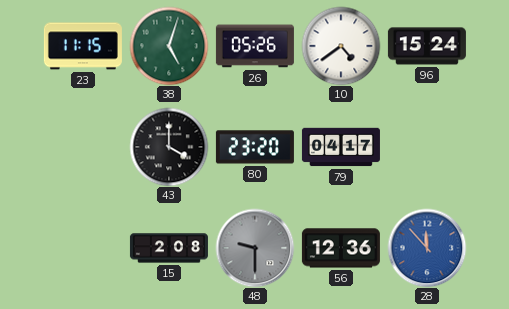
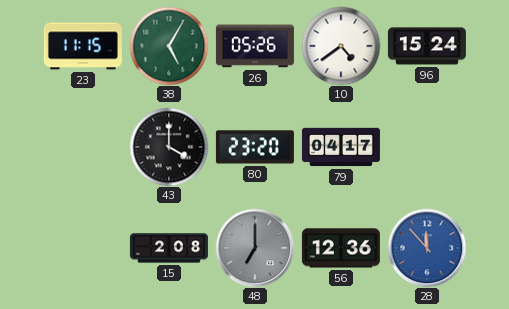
38: 5:03 -> 5:05 (169, 46)
48: 9:30 -> 7:00 (255, 248)
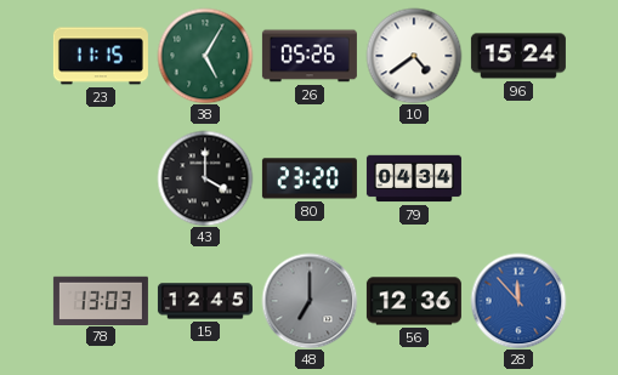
79: 04:17 -> 04:34 (414, 178)
78: none -> 13:03 (101, 300)
15: 2:08 -> 12:45 (205, 301)
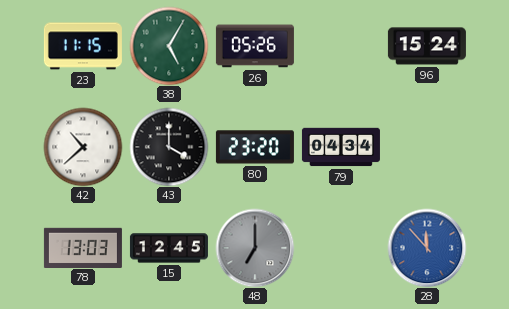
10: 4:39 -> none (414, 56)
42: none -> 10:38 (83, 147)
56: 12:36 -> none (414, 301)
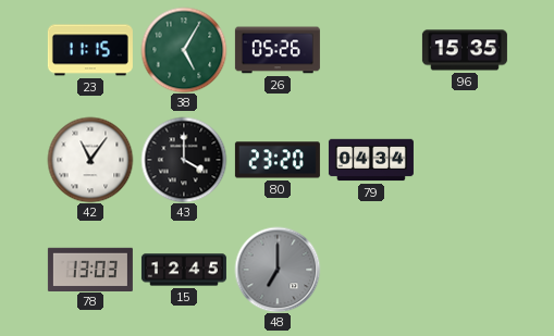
96: 15:24 -> 15:35 (465, 50)
42: 10:38 -> 11:06 (90, 160)
28: 11:53 -> none (427, 248)
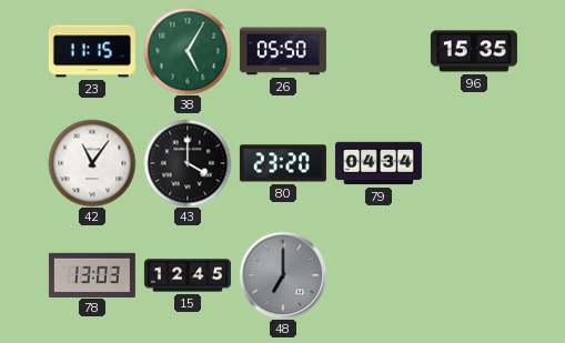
26: 05:26 -> 05:50 (283, 51)
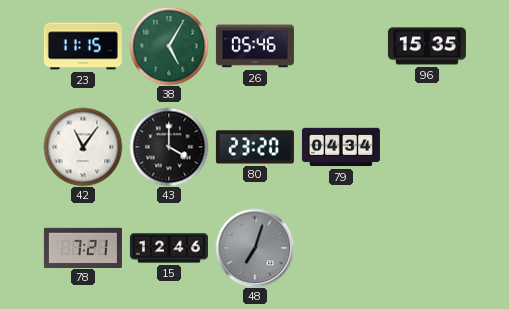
26: 05:50 -> 05:46 (255, 46)
78: 13:03 -> 7:21 (83, 247)
15: 12:45 -> 12:46 (169, 248)
48: 7:00 -> 7:03 (255, 248)
